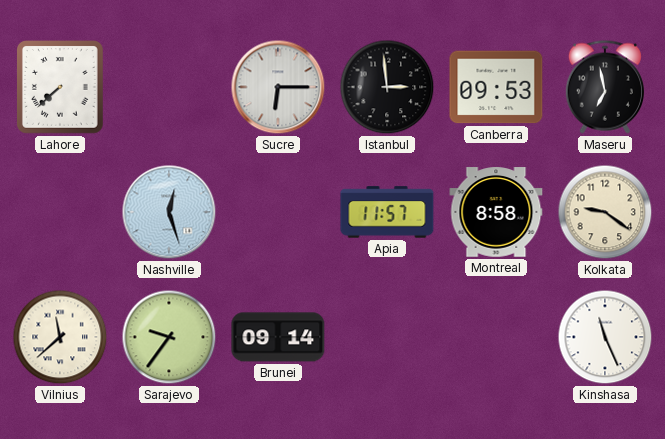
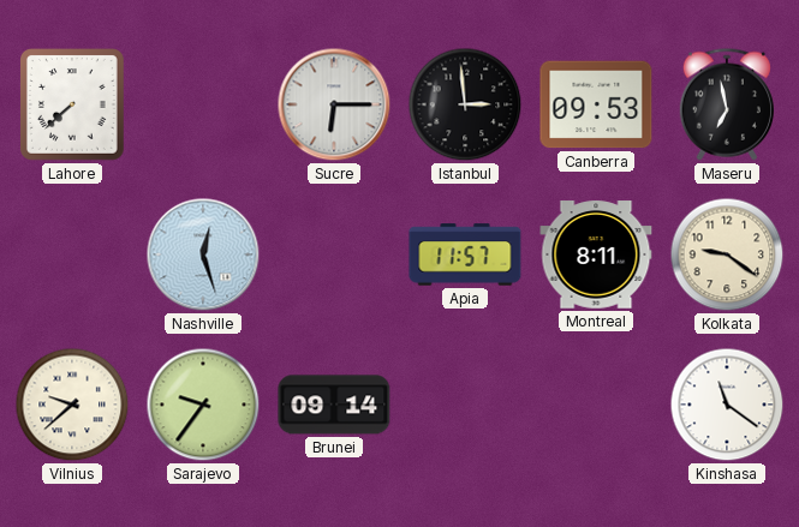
Montreal: 8:58 -> 8:11 (596, 254)
Vilnius: 11:38 -> 9:38 (72, 405)
Kinshasa: 11:26 -> 11:21 (727, 405)
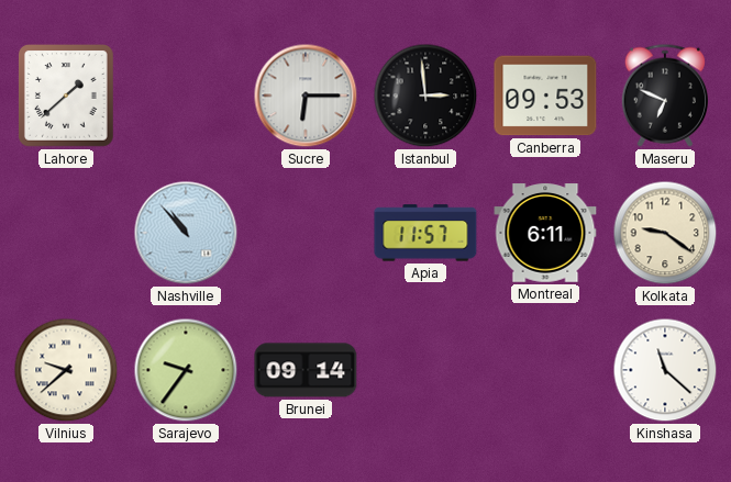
Lahore: 7:38 -> 1:38 (67, 97)
Maseru: 6:58 -> 6:49 (665, 96)
Nashville: 12:27 -> 10:53 (186, 233)
Montreal: 8:11 -> 6:11 (545, 233)
Kinshasa: 11:21 -> 11:22 (665, 370)
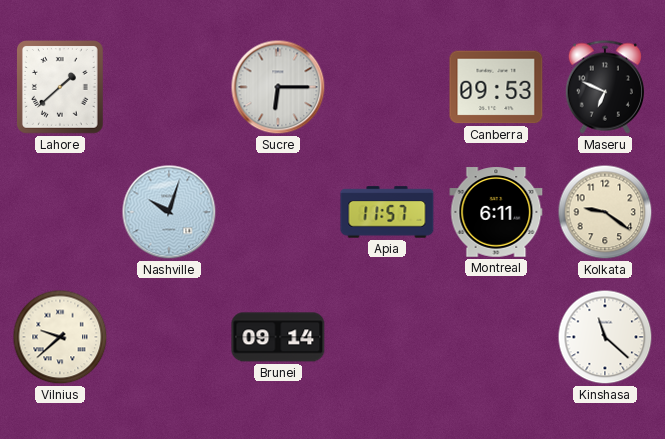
Istanbul: 2:59 -> none (425, 96)
Nashville: 10:53 -> 10:03 (169, 212)
Sarajevo: 9:36 -> none (186, 370)
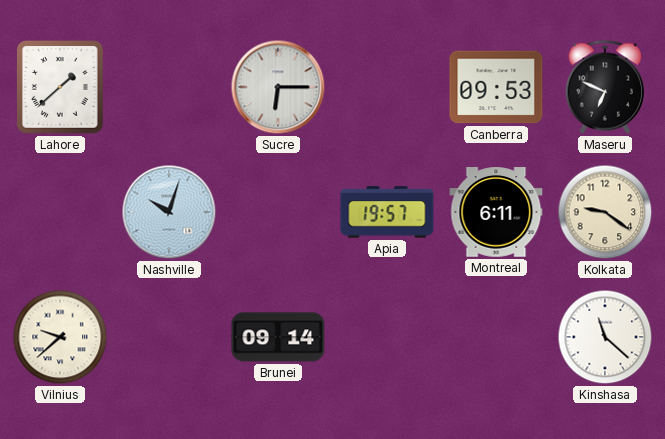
Apia: 11:57 -> 19:57 (387, 212)
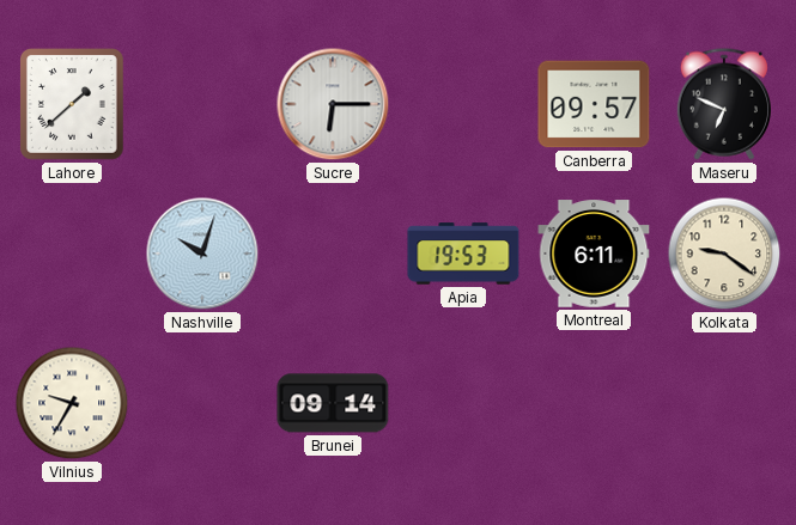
Canberra: 09:53 -> 09:57 (594, 104)
Apia: 19:57 -> 19:53 (463, 254)
Vilnius: 9:38 -> 9:35 (72, 403)
Kinshasa: 11:22 -> none (605, 337)
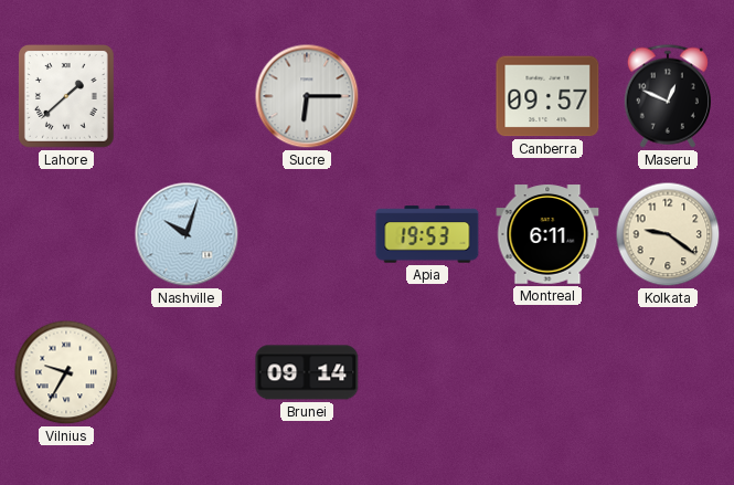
Maseru: 6:49 -> 12:49 (668, 96)
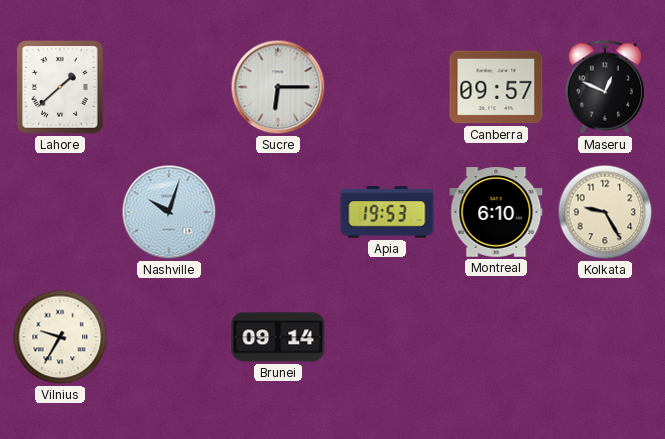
Montreal: 6:11 -> 6:10 (496, 212)
Kolkata: 9:21 -> 9:25 (605, 212)
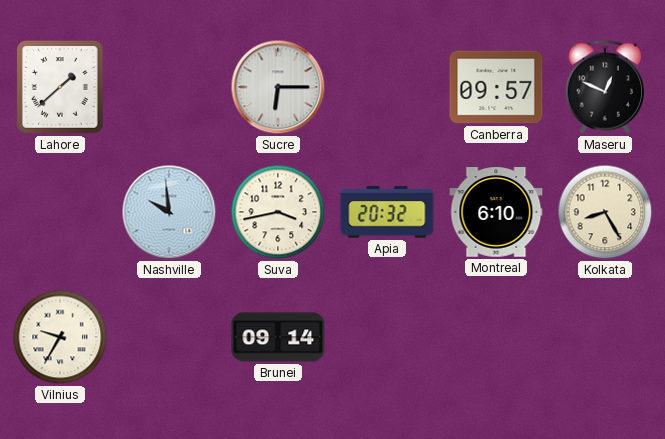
Nashville: 10:03 -> 9:59 (169, 212)
Suva: none -> 3:43 (278, 212)
Apia: 19:53 -> 20:32 (387, 212)
Kolkata: 9:25 -> 8:25 (605, 212)
